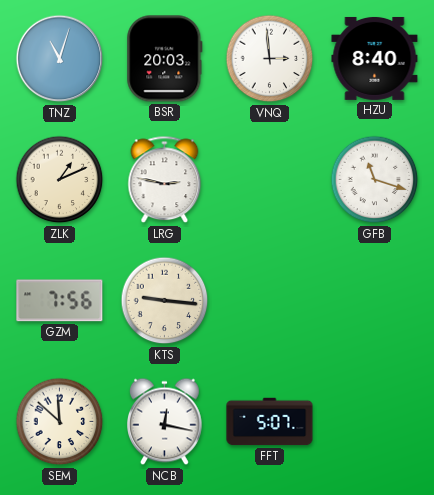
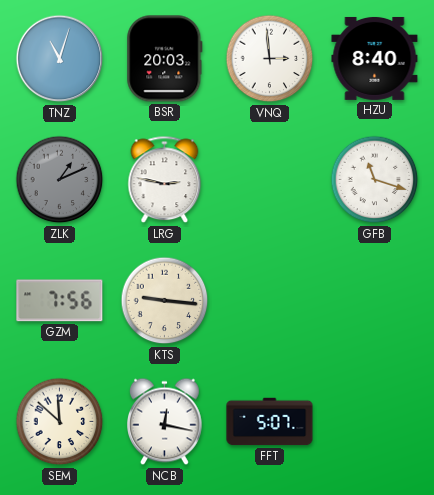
ZLK dial: cream -> grey (60, 180)
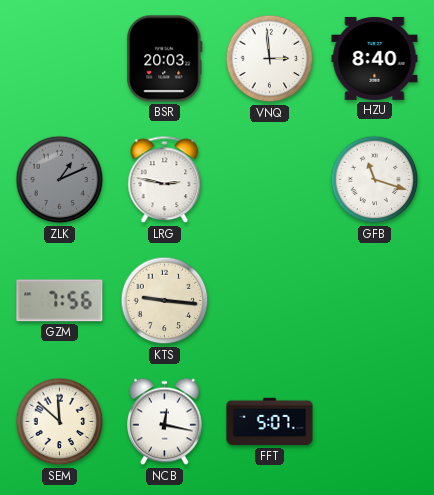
TNZ: 11:03 -> none (60, 59)
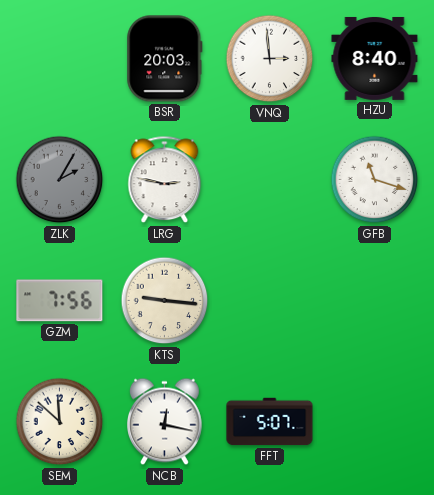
ZLK: 1:11 -> 2:05 (60, 180)
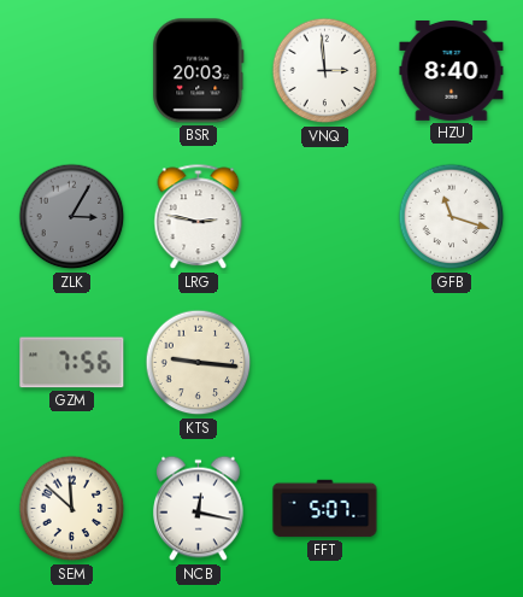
ZLK: 2:05 -> 3:05 (72, 217)
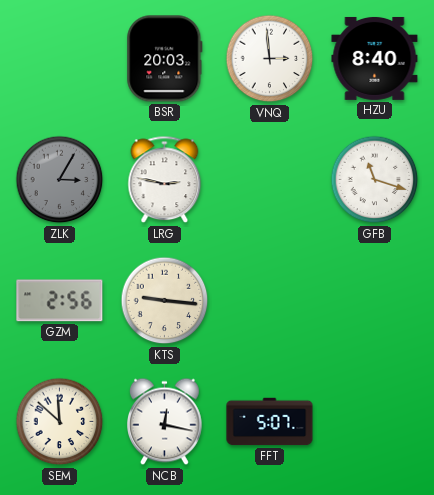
GZM: 7:56 -> 2:56 (60, 301)
